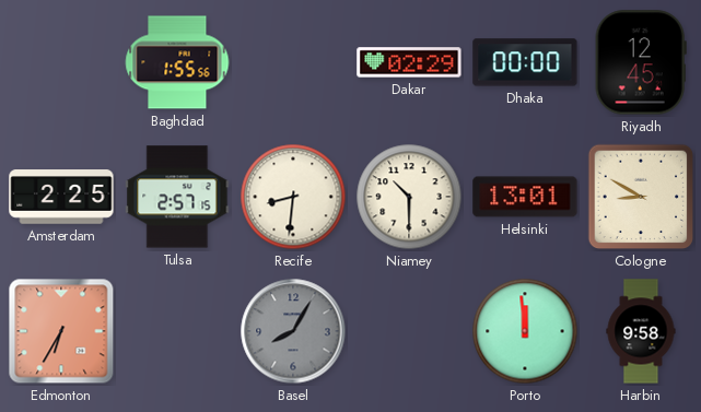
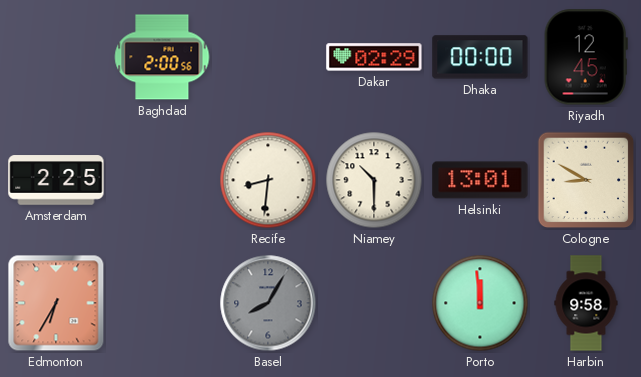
Baghdad: 1:55 -> 2:00 (162, 57)
Tulsa: 2:57 -> none (177, 197)
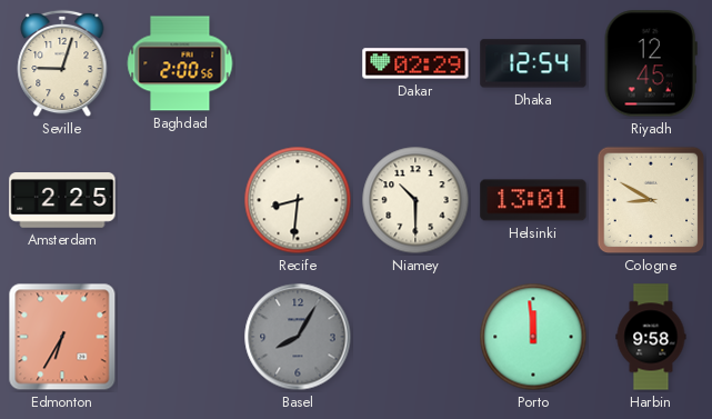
Seville: none -> 9:03 (62, 63)
Dhaka: 00:00 -> 12:54 (533, 63)
